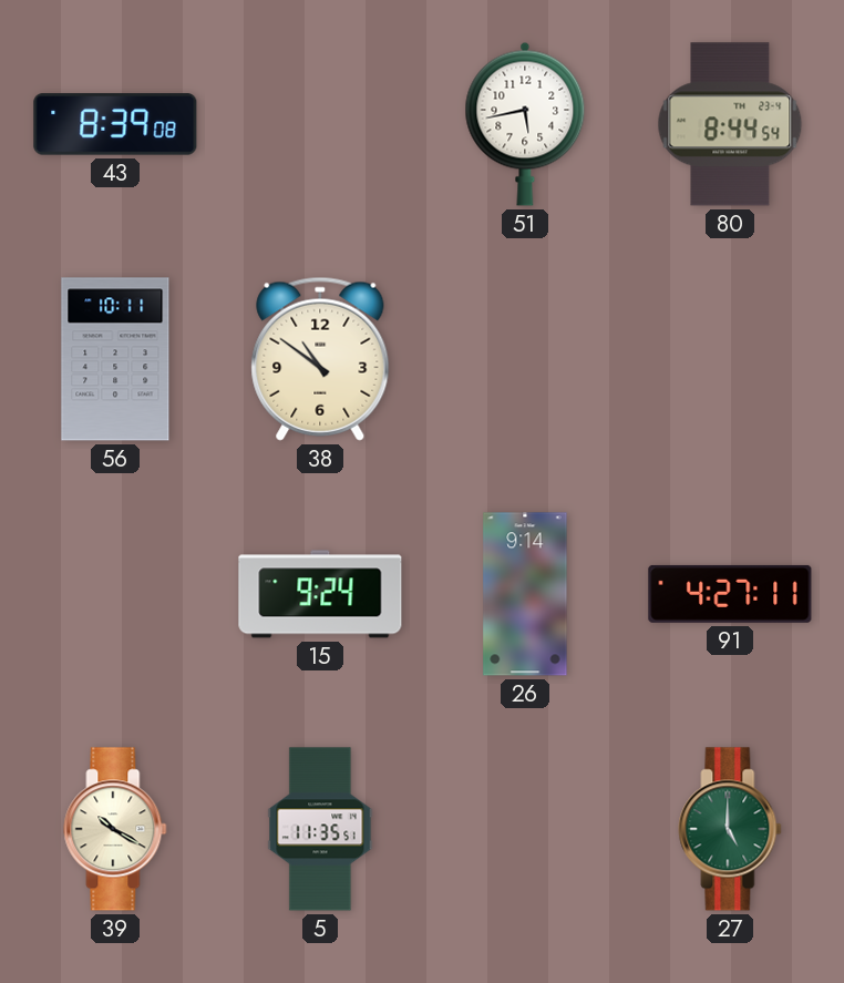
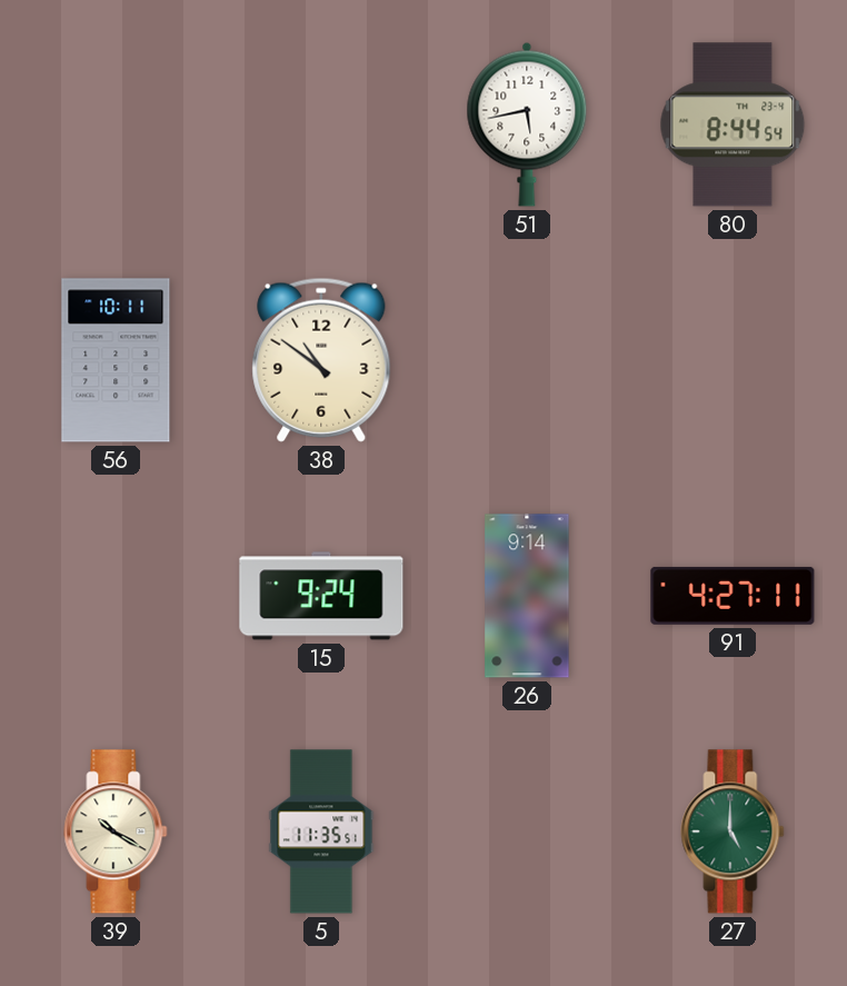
43: 8:39 -> none (115, 124)
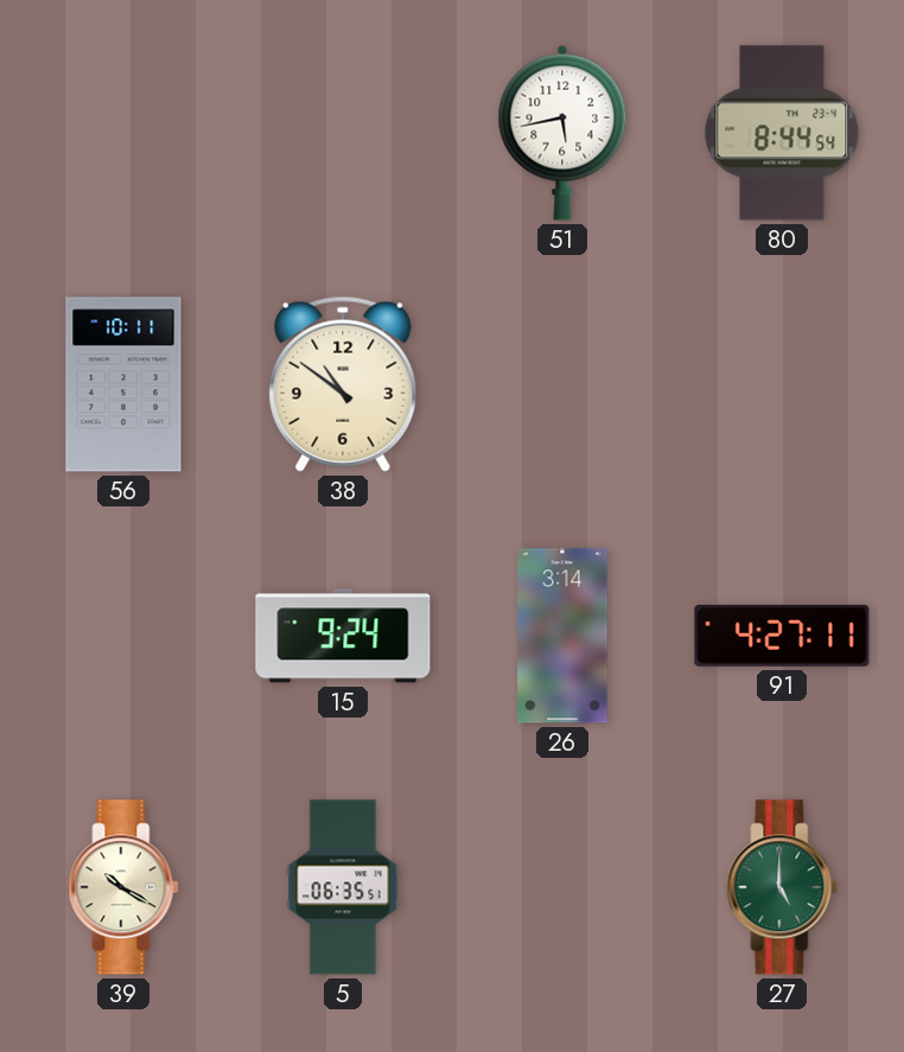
26: 9:14 -> 3:14 (562, 636)
5: 11:35 -> 06:35 (343, 887)
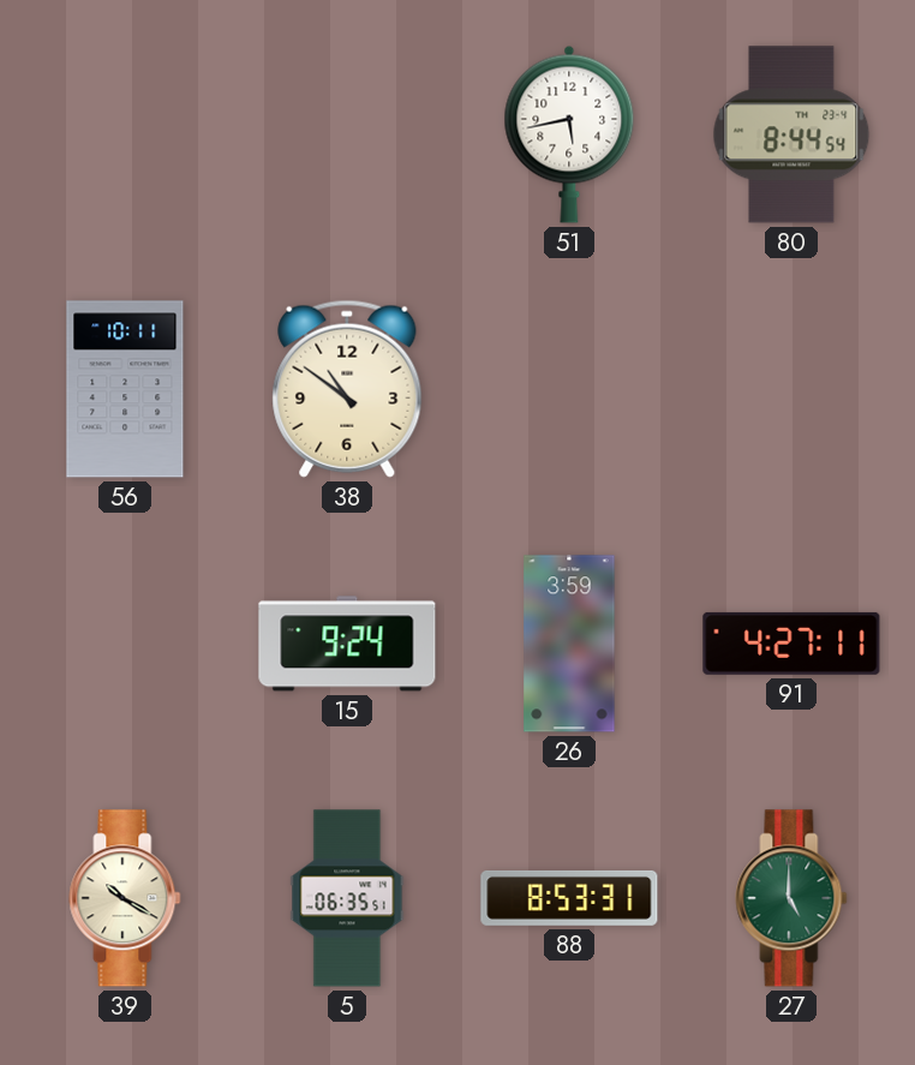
26: 3:14 -> 3:59 (569, 644)
88: none -> 8:53 (569, 898)
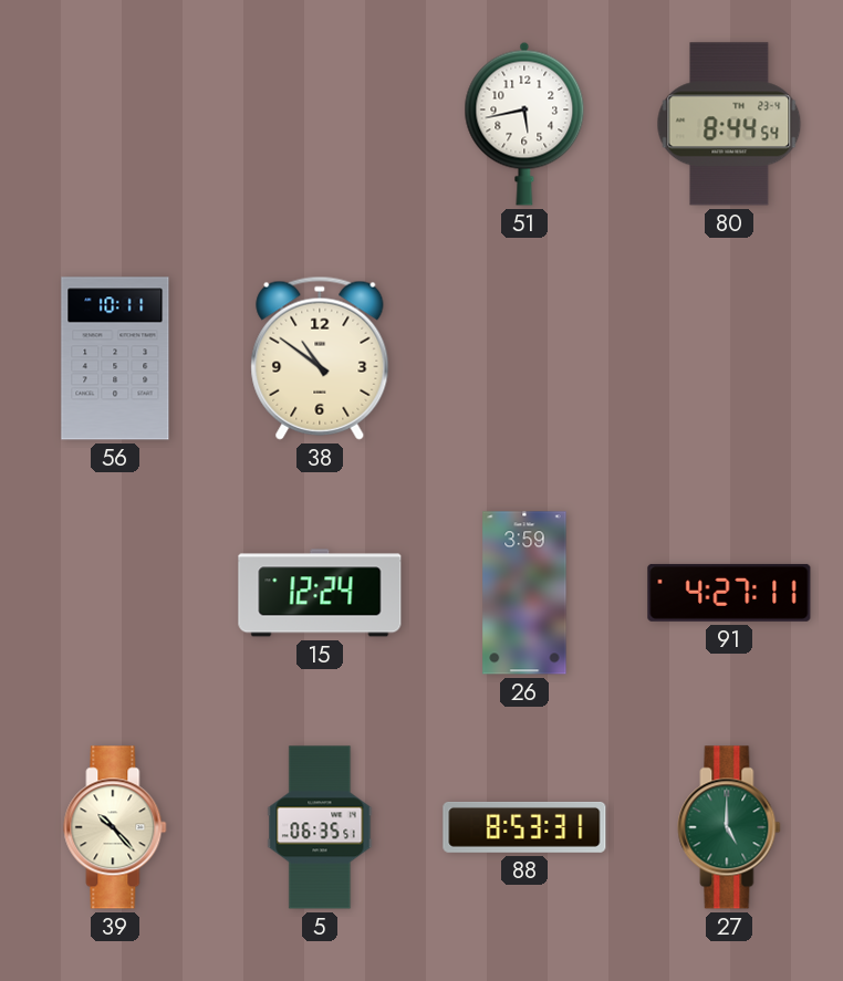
15: 9:24 -> 12:24 (320, 593)
39: 10:20 -> 10:23 (115, 827)
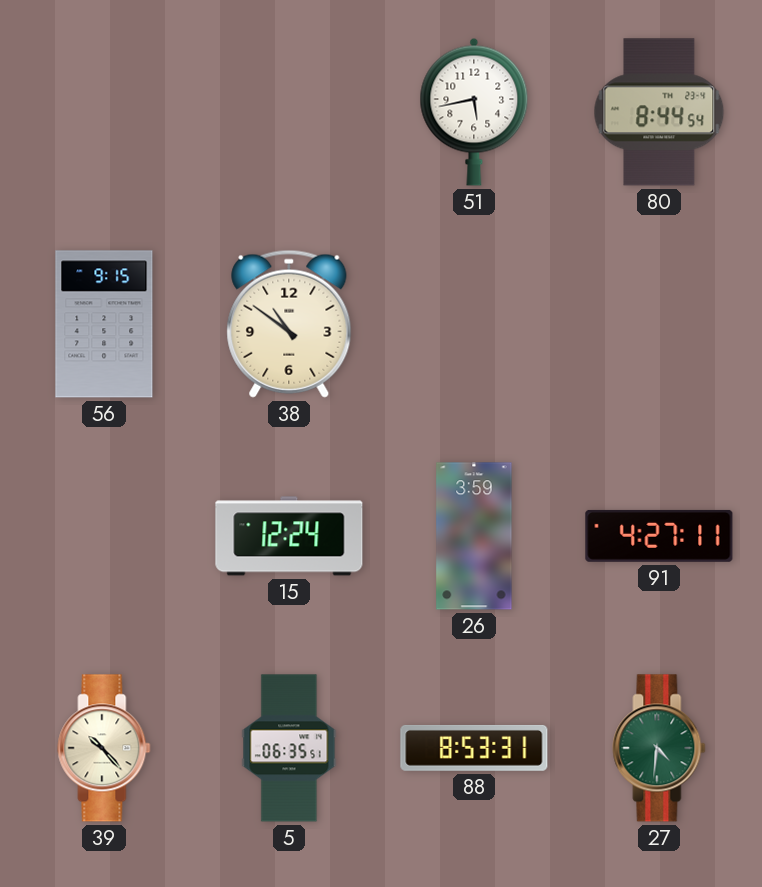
56: 10:11 -> 9:15 (104, 324)
27: 5:00 -> 4:31 (659, 748)
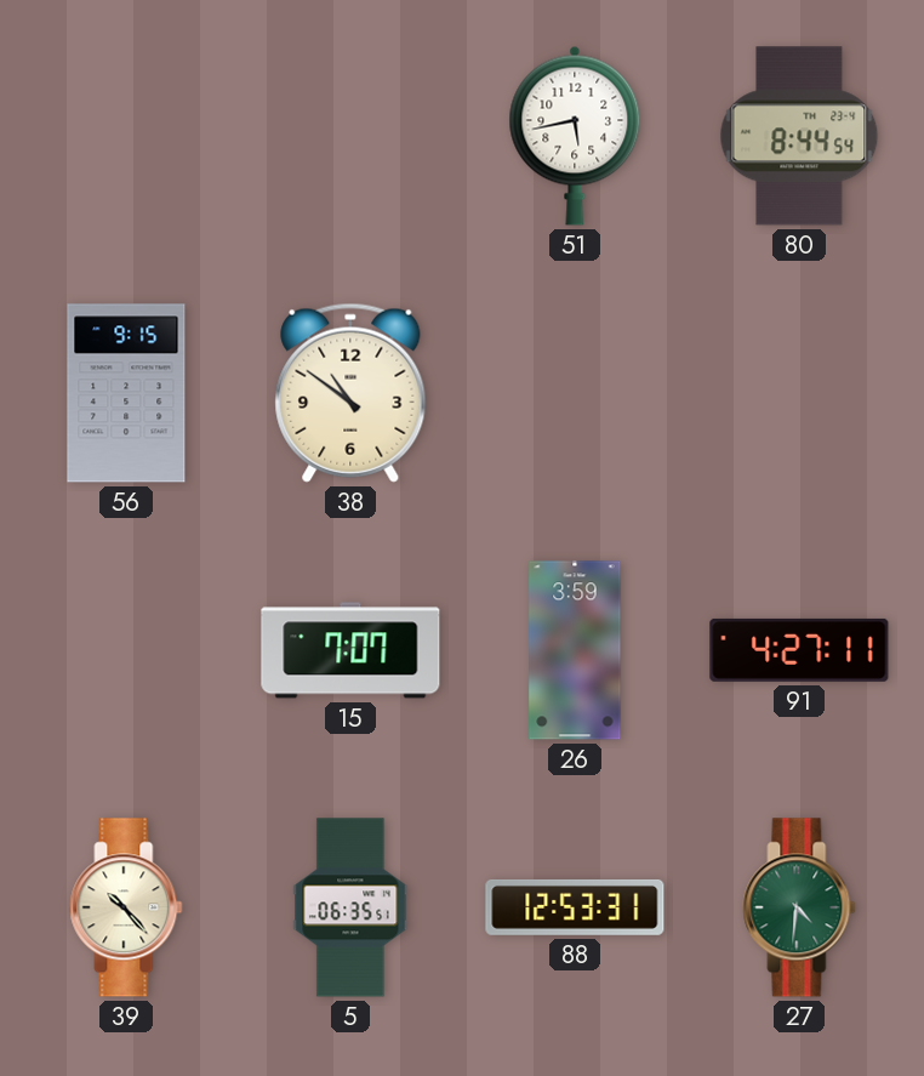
15: 12:24 -> 7:07 (350, 650)
88: 8:53 -> 12:53 (575, 907)
